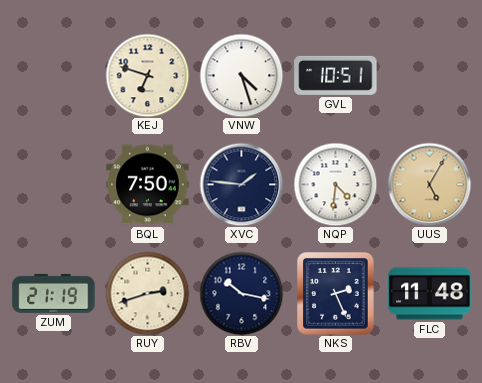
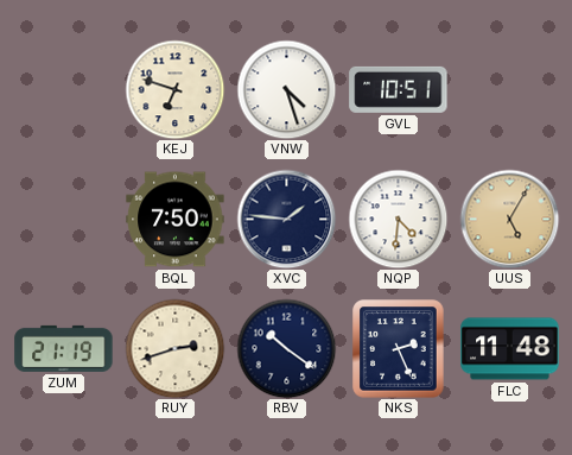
RBV: 10:17 -> 10:21 (286, 348)
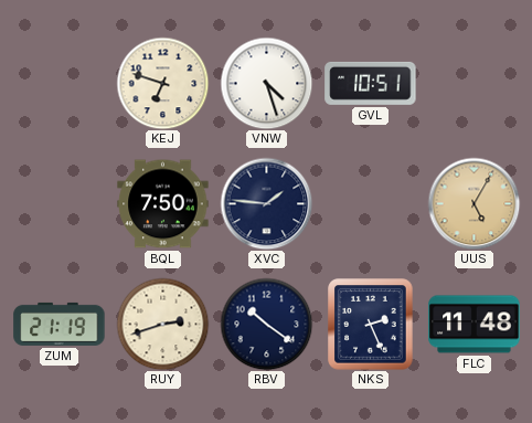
NQP: 4:31 -> none (398, 219)
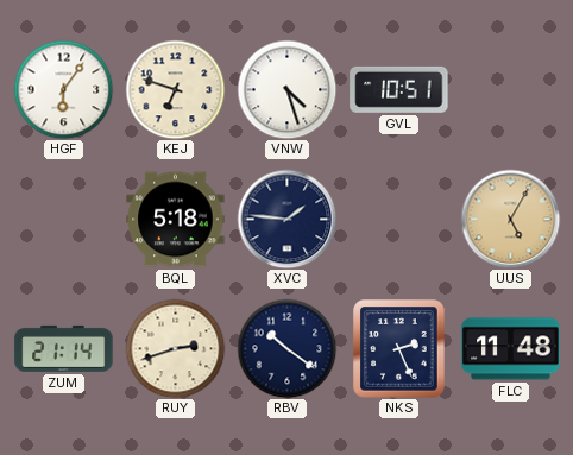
HGF: none -> 6:06 (63, 89)
BQL: 7:50 -> 5:18 (176, 220)
ZUM: 21:19 -> 21:14 (64, 348)
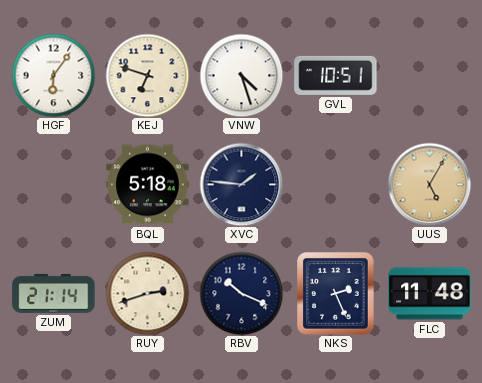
RBV: 10:21 -> 10:19 (241, 293)
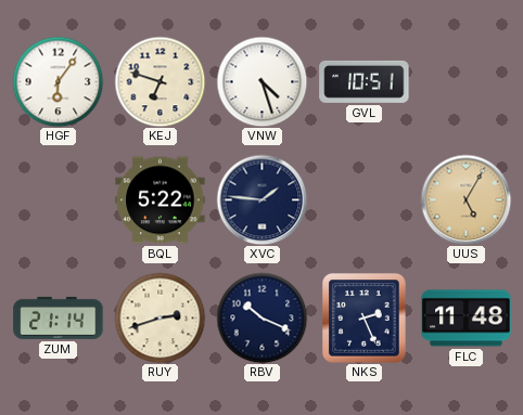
BQL: 5:18 -> 5:22 (161, 200)
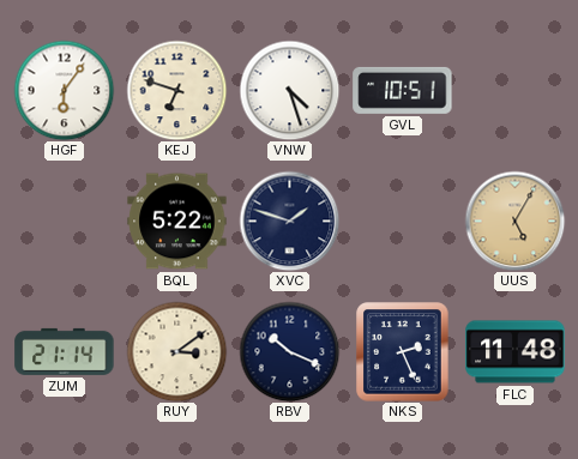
XVC: 1:46 -> 1:48 (289, 221)
RUY: 2:42 -> 3:09 (176, 351)
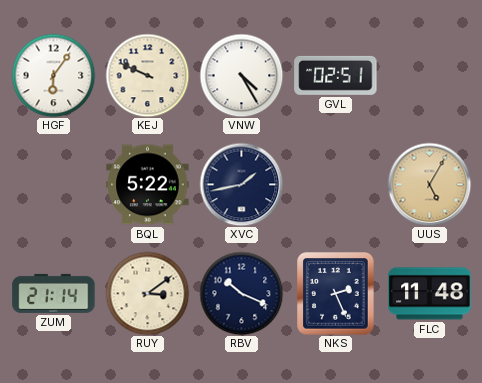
KEJ: 6:48 -> 9:49 (147, 75)
VNW: 4:27 -> 4:25 (241, 75)
GVL: 10:51 -> 02:51 (336, 75)
XVC: 1:48 -> 1:43 (241, 184)
